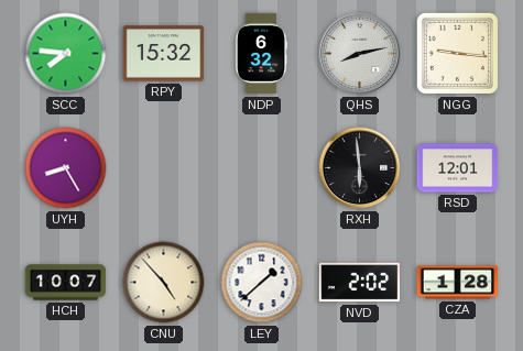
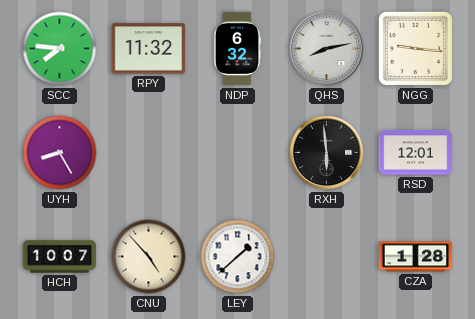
RPY: 15:32 -> 11:32 (149, 49)
NVD: 2:02 -> none (360, 283)
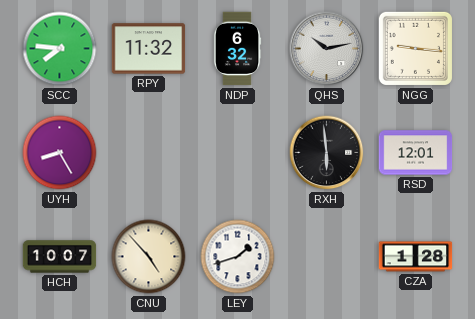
QHS: 8:13 -> 10:13 (327, 49)
LEY: 1:38 -> 1:42 (238, 257)
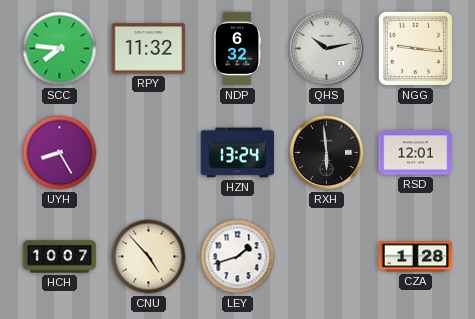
HZN: none -> 13:24 (238, 153)
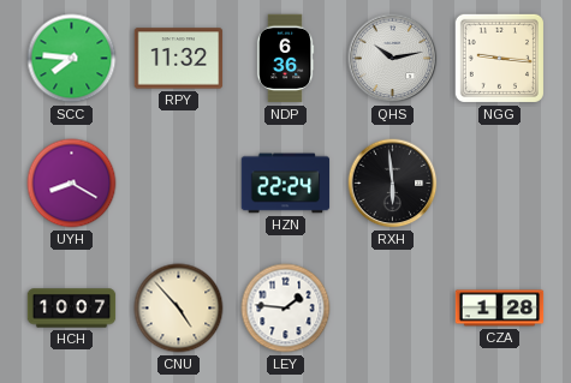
NDP: 6:32 -> 6:36 (285, 59)
UYH: 8:25 -> 8:20 (72, 184)
HZN: 13:24 -> 22:24 (286, 184)
RSD: 12:01 -> none (416, 153)
LEY: 1:42 -> 1:46 (286, 309)
